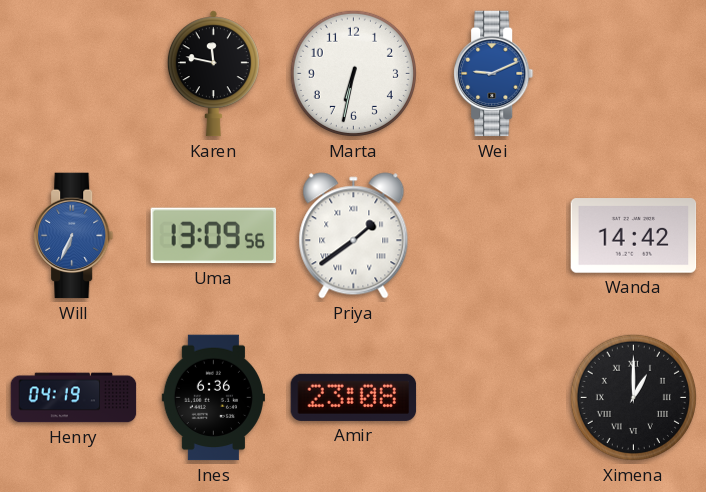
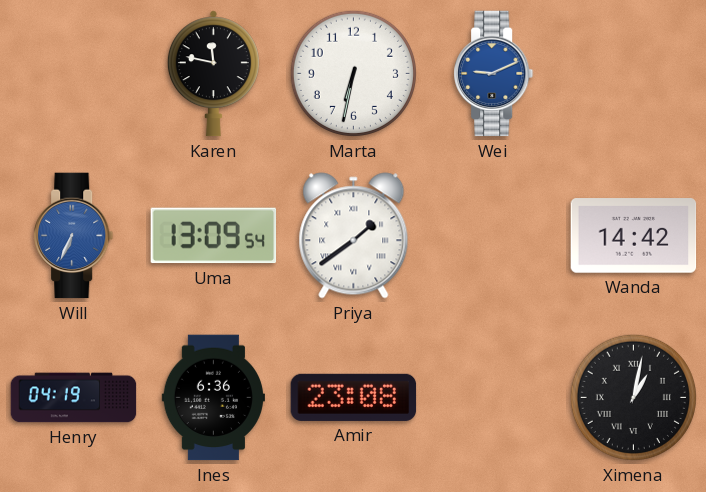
Uma: 13:09:56 -> 13:09:54 (214, 236)
Ximena: 1:00 -> 1:02 (633, 397)
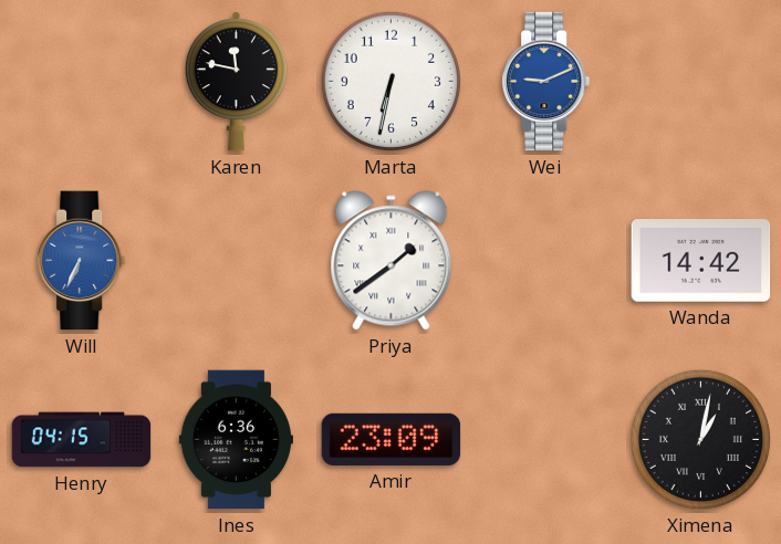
Uma: 13:09 -> none (214, 236)
Henry: 04:19 -> 04:15 (82, 440)
Amir: 23:08 -> 23:09 (392, 439)
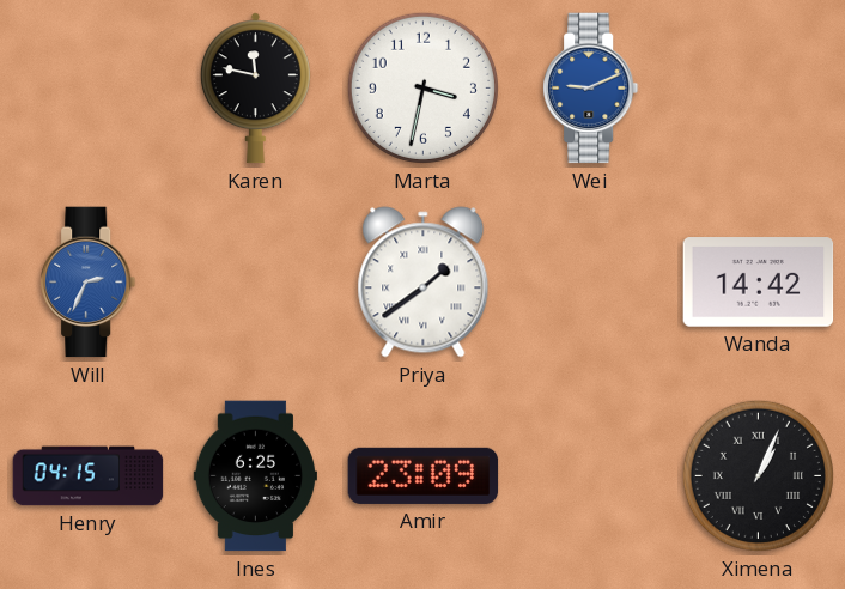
Marta: 6:32 -> 3:32 (423, 87)
Will: 6:34 -> 2:34 (89, 283)
Ines: 6:36 -> 6:25 (255, 476)
Ximena: 1:02 -> 1:04 (758, 475)
